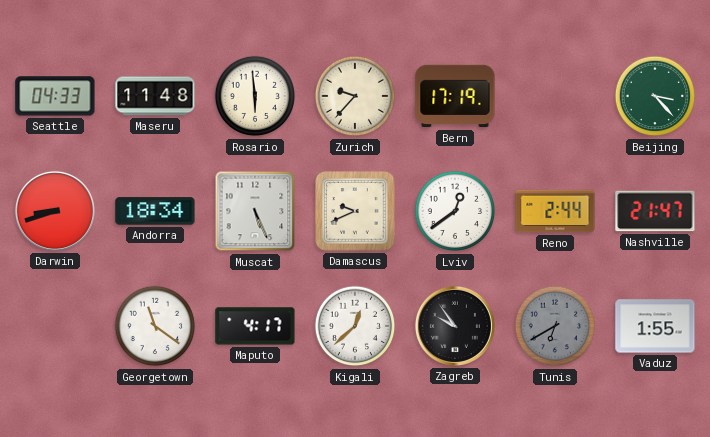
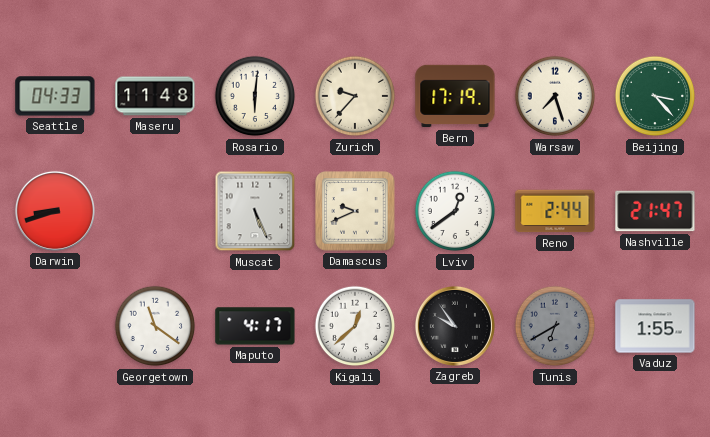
Rosario: 5:59 -> 6:01 (255, 96)
Warsaw: none -> 7:27 (555, 96)
Andorra: 18:34 -> none (155, 211)
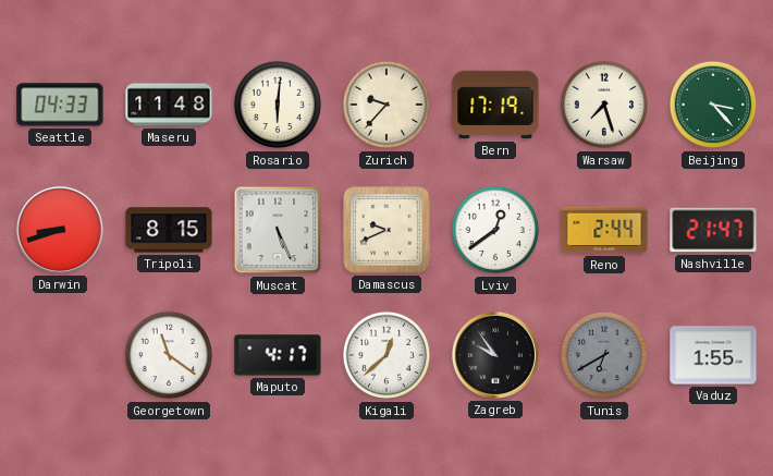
Tripoli: none -> 8:15 (169, 230)
